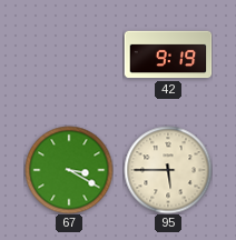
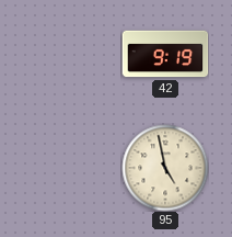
67: 3:20 -> none (69, 170)
95: 5:45 -> 4:58 (165, 168)
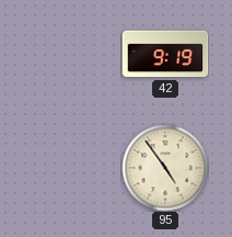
95: 4:58 -> 4:54 (165, 168)
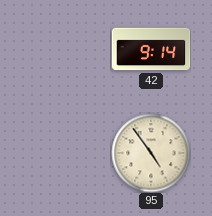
42: 9:19 -> 9:14 (151, 49)
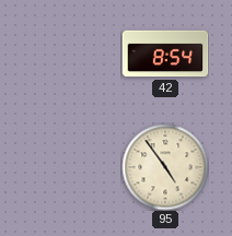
42: 9:14 -> 8:54 (165, 54)
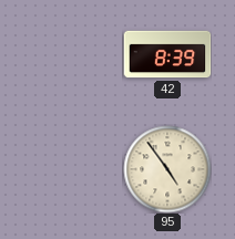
42: 8:54 -> 8:39 (167, 54)
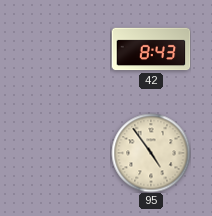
42: 8:39 -> 8:43 (151, 49)
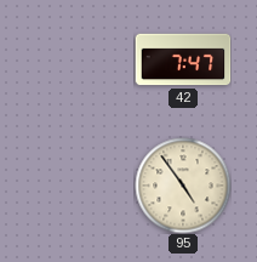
42: 8:43 -> 7:47 (183, 59)
